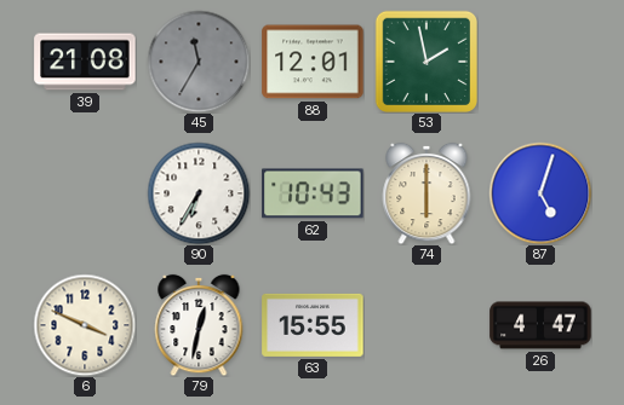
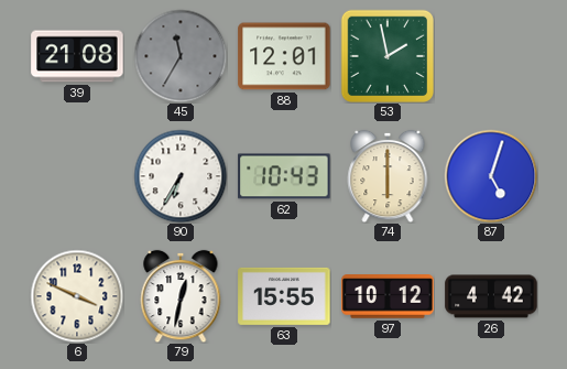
97: none -> 10:12 (388, 296)
26: 4:47 -> 4:42 (491, 296)
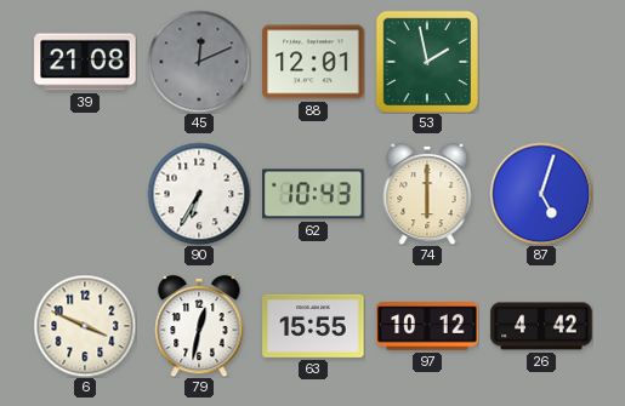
45: 11:35 -> 12:11 (199, 62)
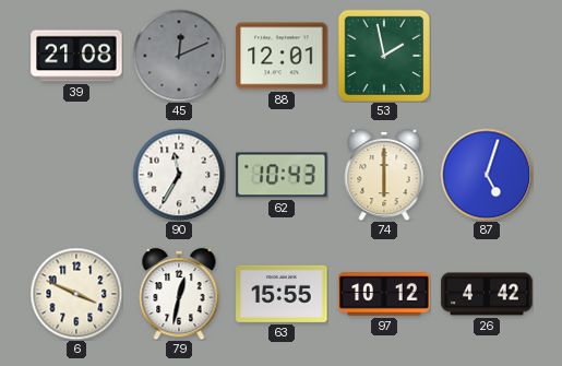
90: 6:35 -> 11:35 (179, 175)
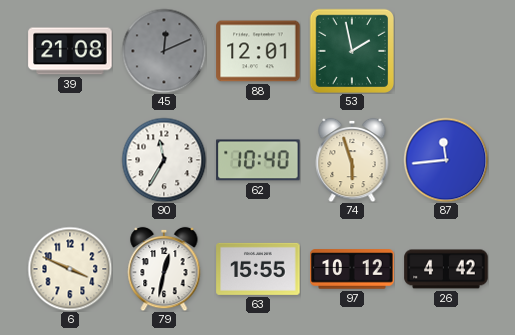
62: 10:43 -> 10:40 (258, 160)
74: 6:00 -> 5:57 (352, 160)
87: 5:03 -> 11:44 (446, 160)
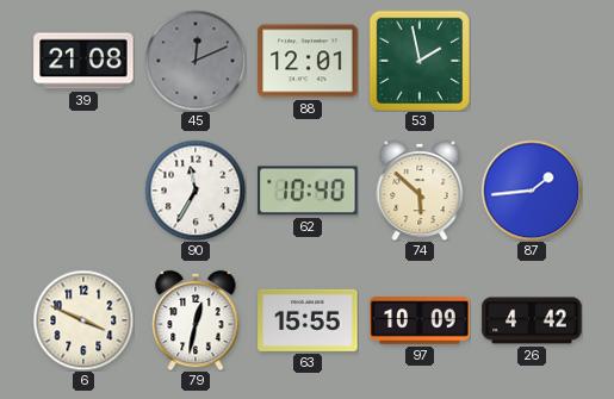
74: 5:57 -> 5:52 (420, 191)
87: 11:44 -> 1:44 (532, 191)
97: 10:12 -> 10:09 (420, 320)
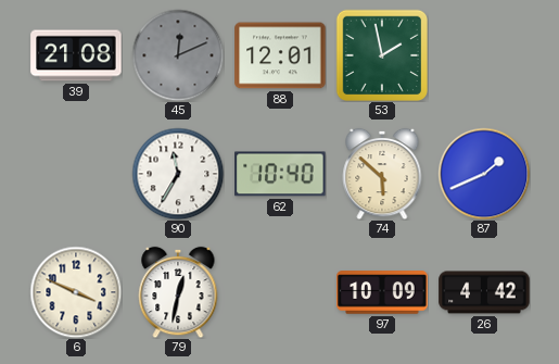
87: 1:44 -> 1:41 (484, 174)
63: 15:55 -> none (308, 320)
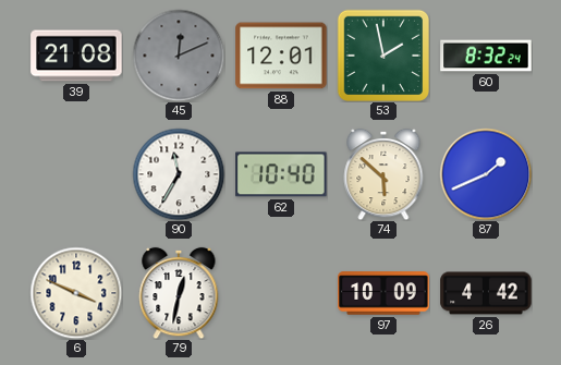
60: none -> 8:32 (486, 56)
